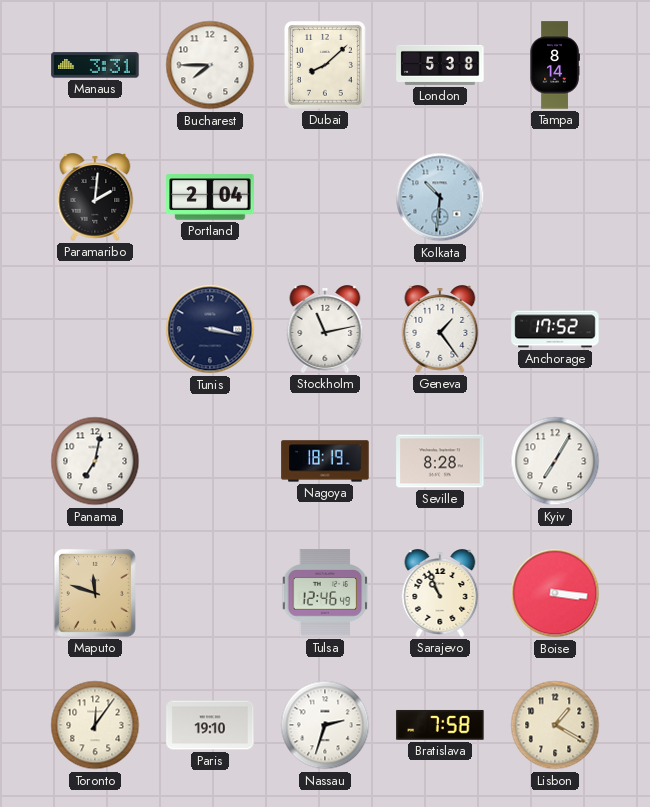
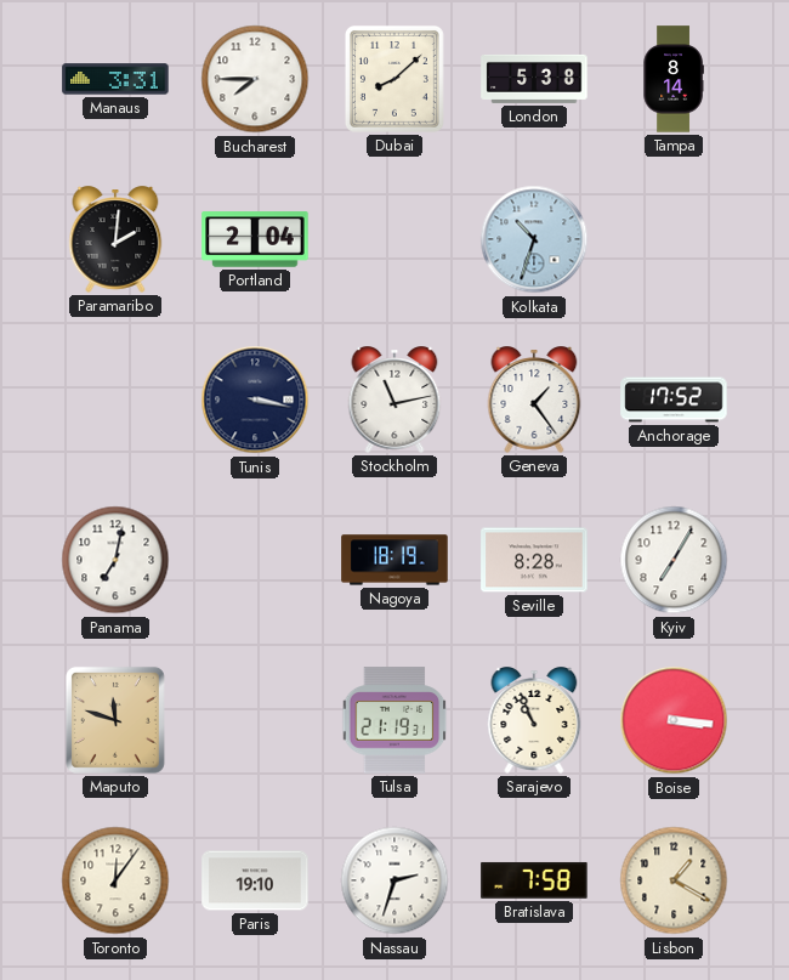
Kolkata: 10:31 -> 10:33 (534, 239)
Tulsa: 12:46 -> 21:19 (394, 720)
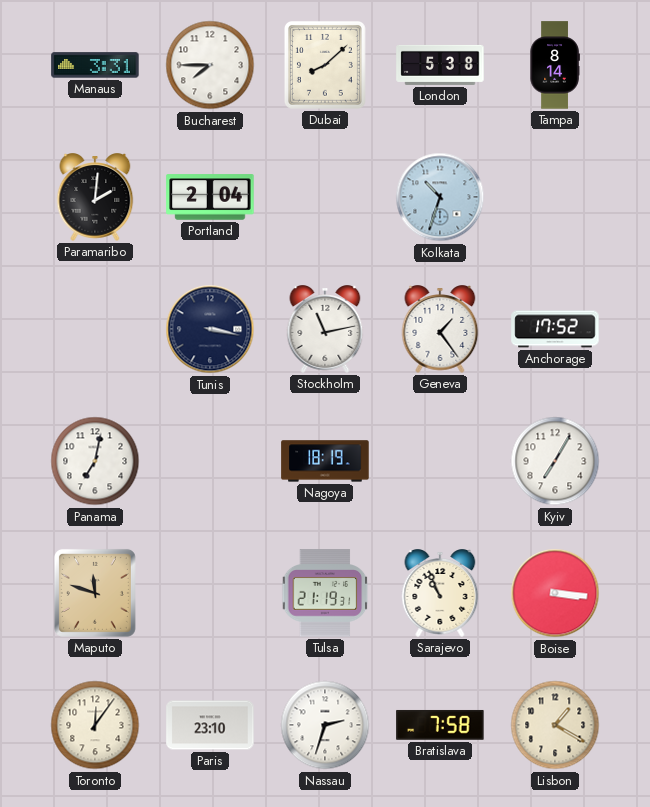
Seville: 8:28 -> none (534, 560)
Paris: 19:10 -> 23:10 (210, 725)
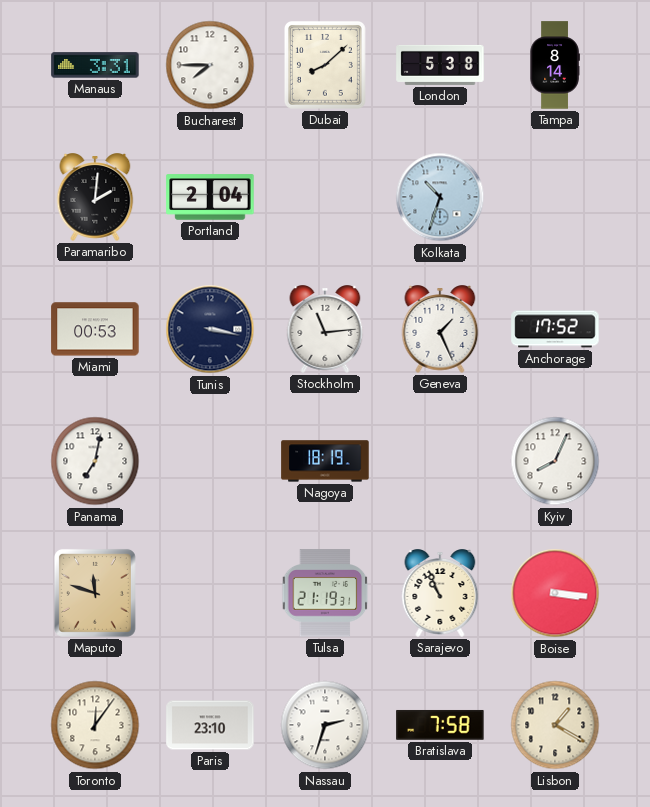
Miami: none -> 00:53 (95, 329)
Stockholm: 11:13 -> 11:14 (325, 329)
Geneva: 1:24 -> 1:26 (440, 329)
Kyiv: 7:05 -> 8:04 (555, 461)
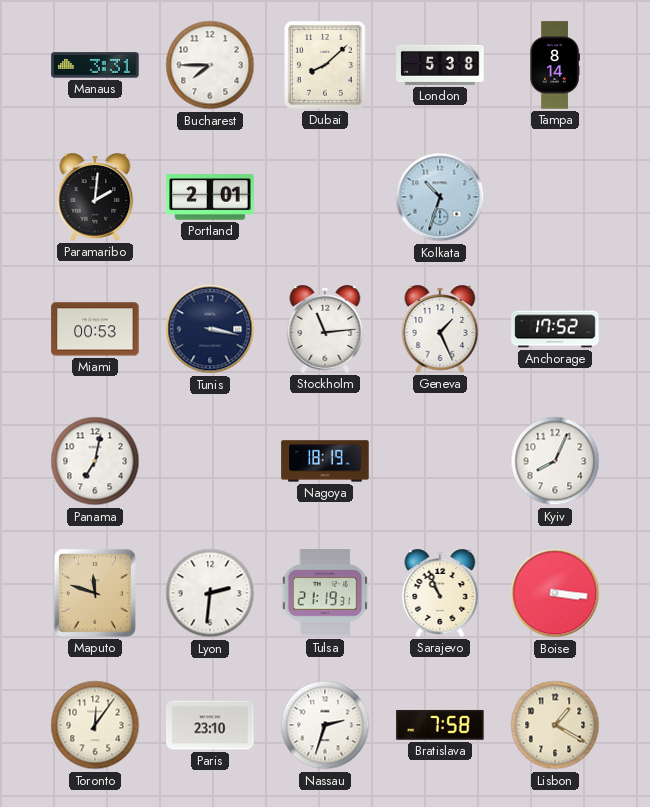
Portland: 2:04 -> 2:01 (210, 197)
Lyon: none -> 2:31 (210, 593)
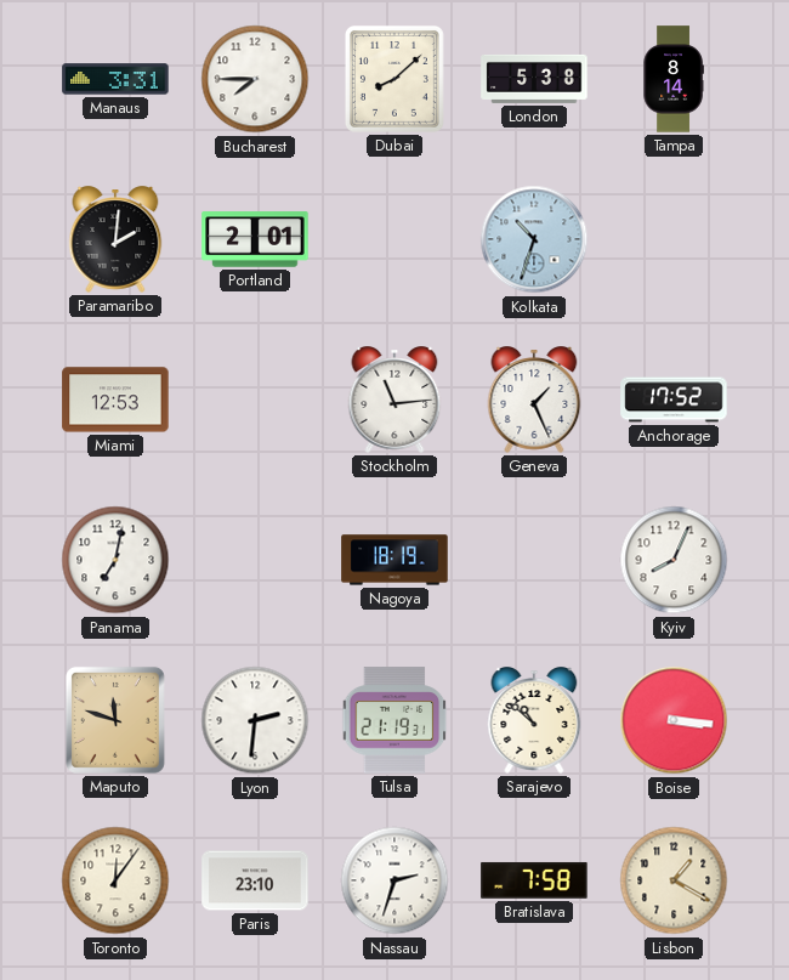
Miami: 00:53 -> 12:53 (115, 400)
Tunis: 3:17 -> none (210, 329)
Sarajevo: 10:56 -> 10:52 (534, 720)
